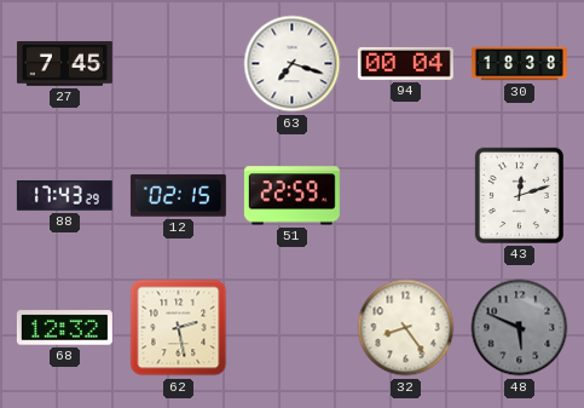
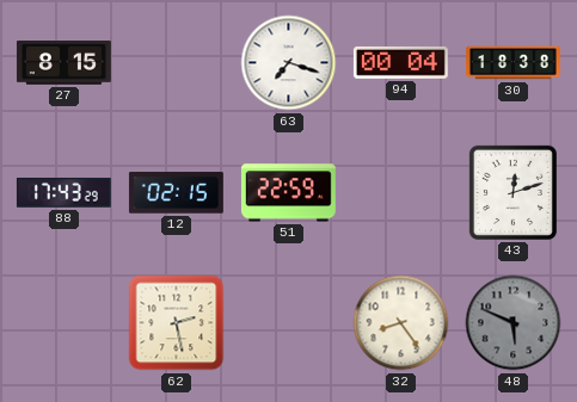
27: 7:45 -> 8:15 (63, 63)
68: 12:32 -> none (64, 328)
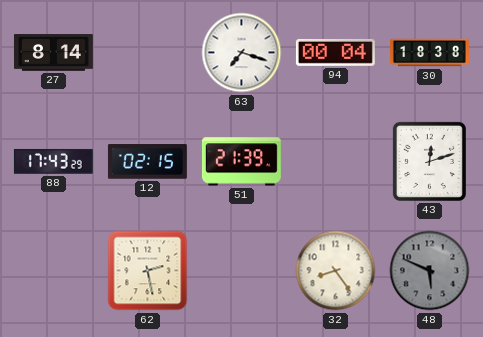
27: 8:15 -> 8:14 (53, 53)
51: 22:59 -> 21:39 (241, 162)
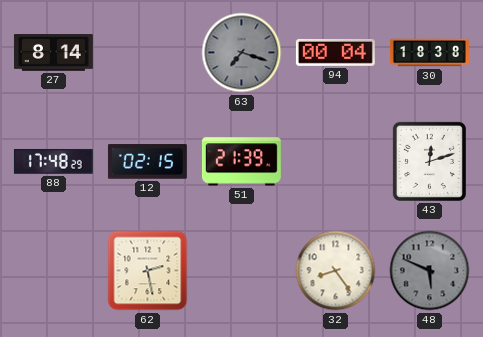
63 dial: white -> grey (242, 53)
88: 17:43 -> 17:48 (53, 161)
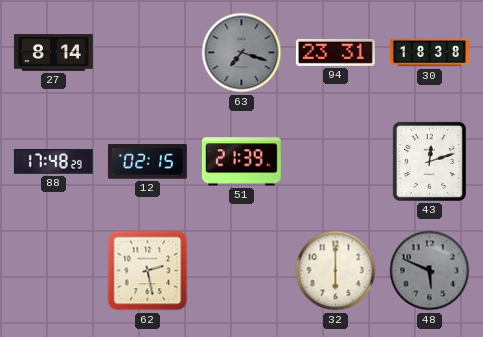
94: 00:04 -> 23:31 (335, 52)
32: 8:24 -> 6:00 (336, 271)
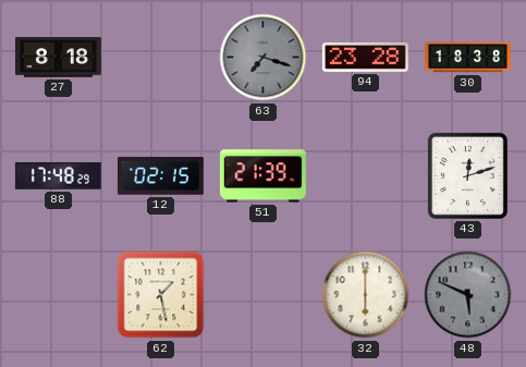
27: 8:14 -> 8:18 (58, 58)
94: 23:31 -> 23:28 (365, 57)
62: 2:28 -> 1:28 (161, 295)
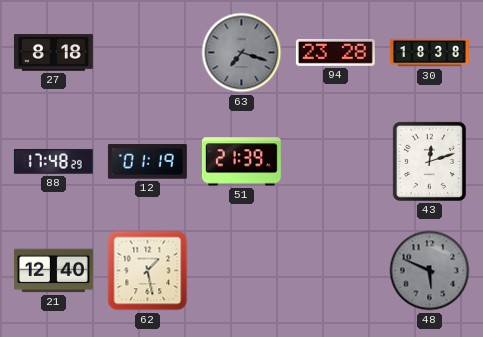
12: 02:15 -> 01:19 (147, 162)
21: none -> 12:40 (53, 271)
32: 6:00 -> none (366, 295)
